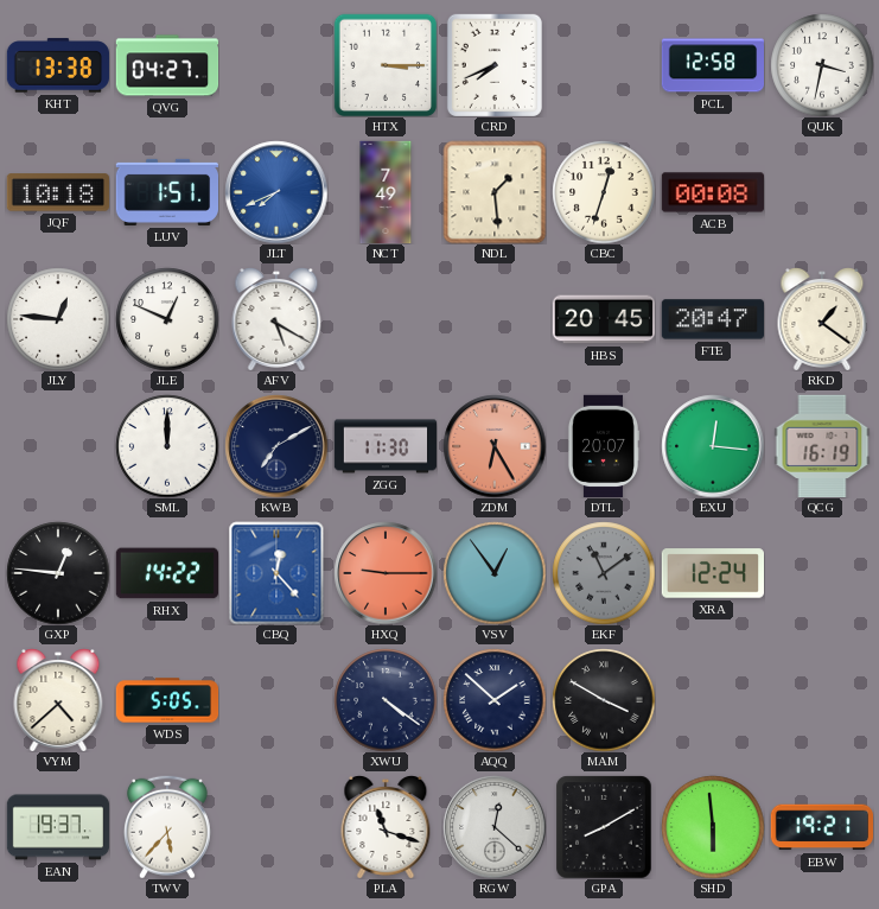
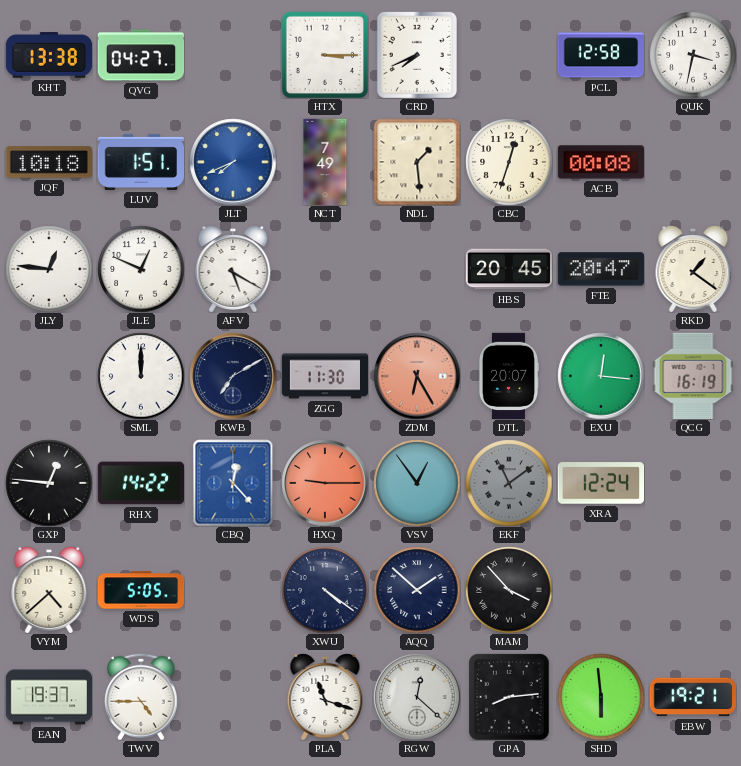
MAM: 3:50 -> 3:53 (509, 590)
TWV: 5:37 -> 4:45 (141, 697)
GPA: 8:10 -> 8:14 (509, 697)
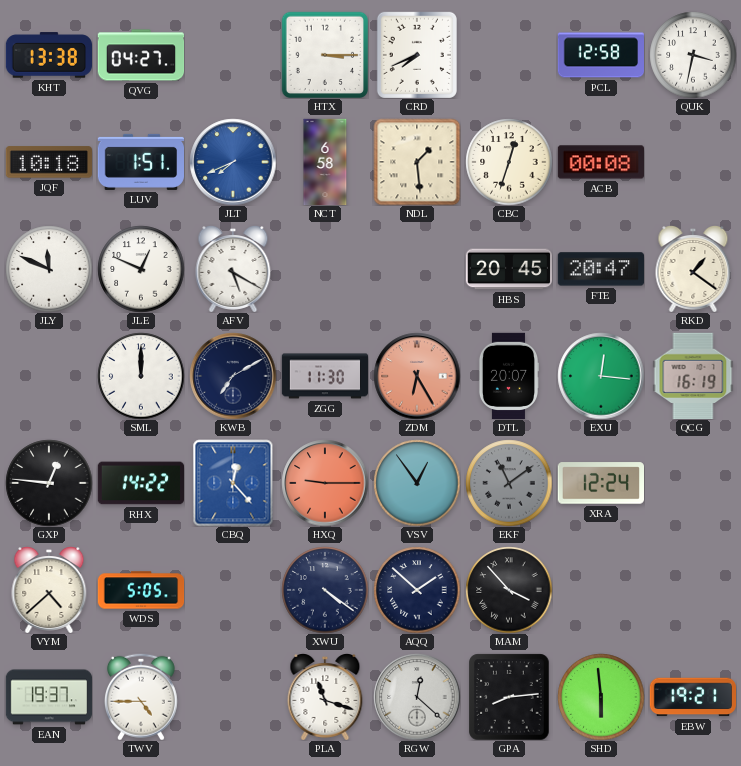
NCT: 7:49 -> 6:58 (325, 162)
JLY: 12:46 -> 11:49 (49, 269)
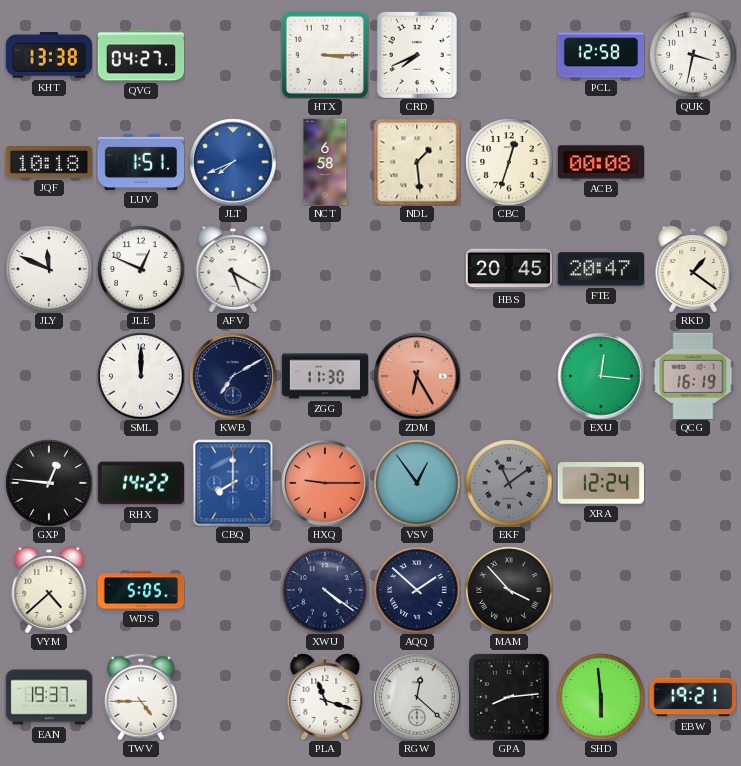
DTL: 20:07 -> none (508, 375)
CBQ: 12:23 -> 8:00 (233, 483)
